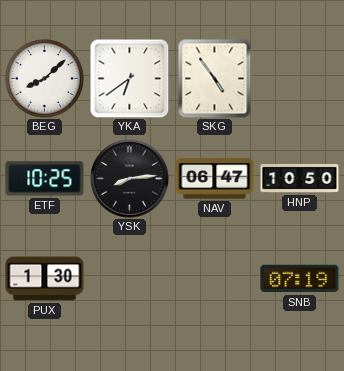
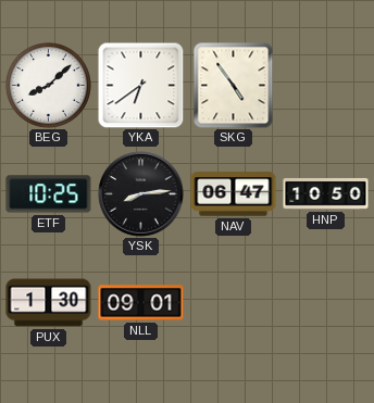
NLL: none -> 09:01 (141, 303)
SNB: 07:19 -> none (300, 279)
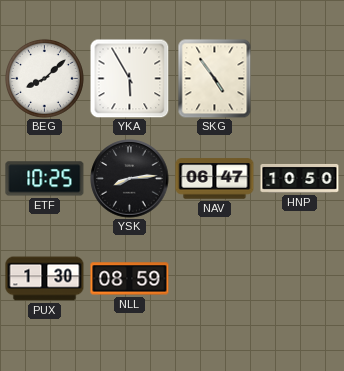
YKA: 6:39 -> 5:55 (129, 78)
NLL: 09:01 -> 08:59 (130, 279)
